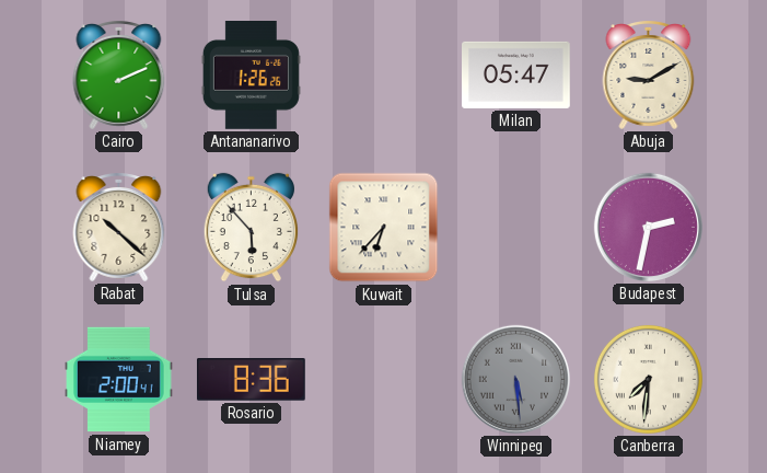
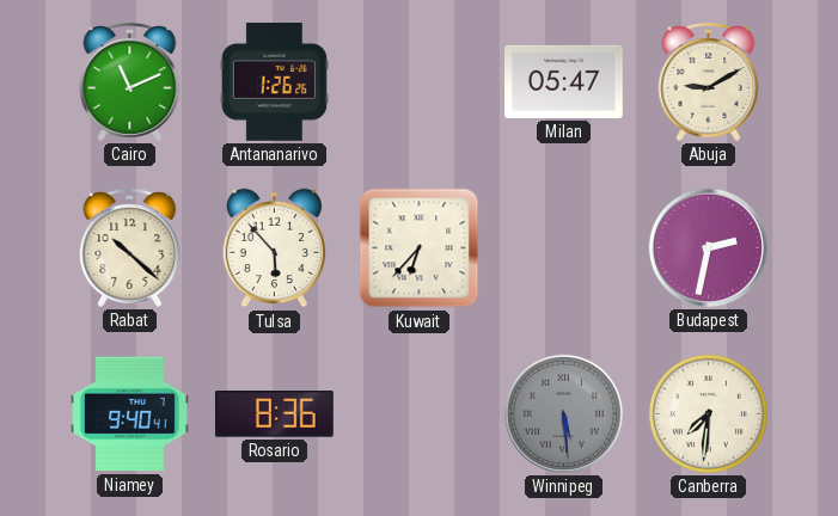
Cairo: 2:11 -> 11:11 (130, 82)
Niamey: 2:00 -> 9:40 (130, 414)
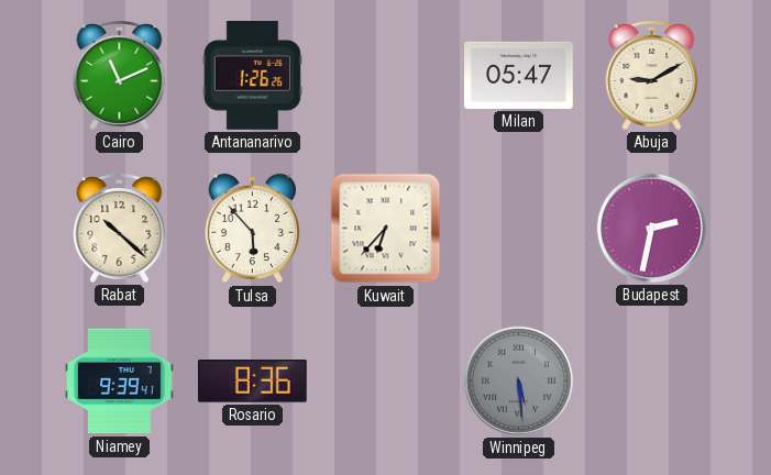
Niamey: 9:40 -> 9:39 (120, 382)
Canberra: 7:31 -> none (708, 413)
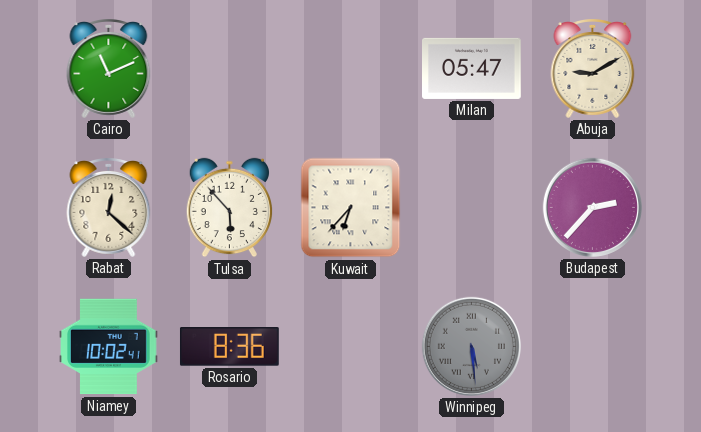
Antananarivo: 1:26 -> none (252, 76)
Rabat: 10:22 -> 12:22 (109, 208)
Budapest: 2:32 -> 2:37 (592, 207)
Niamey: 9:39 -> 10:02 (109, 347)
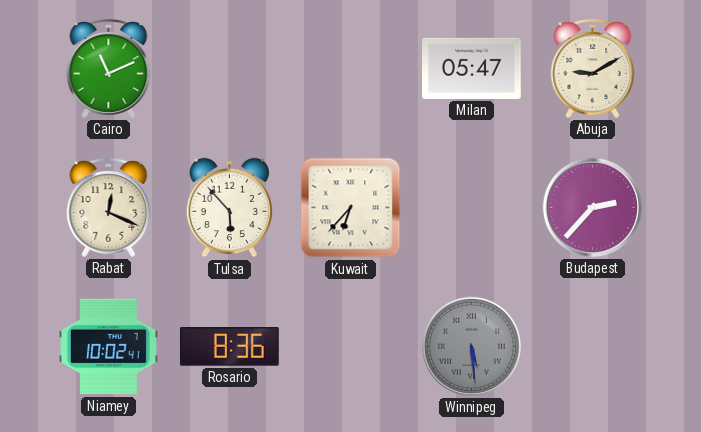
Rabat: 12:22 -> 12:19 (109, 208)
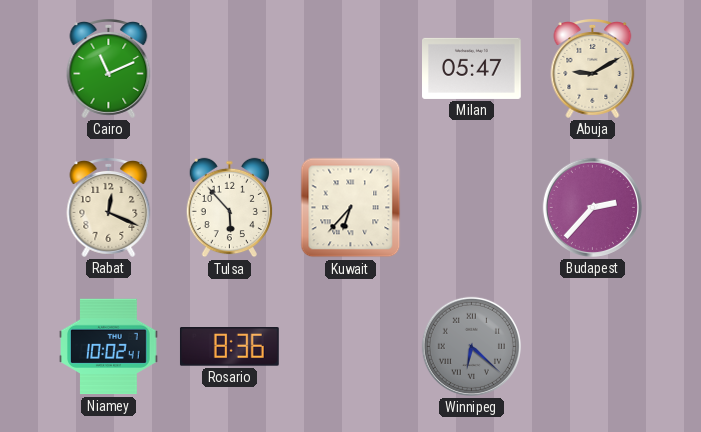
Winnipeg: 5:29 -> 6:22 (471, 346)
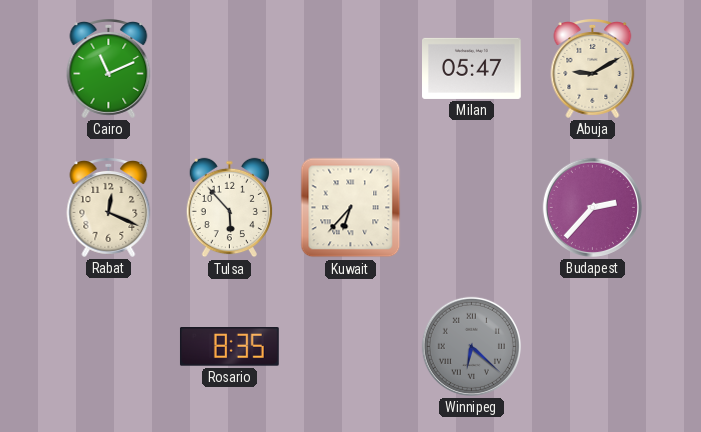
Niamey: 10:02 -> none (109, 347)
Rosario: 8:36 -> 8:35 (229, 347)
